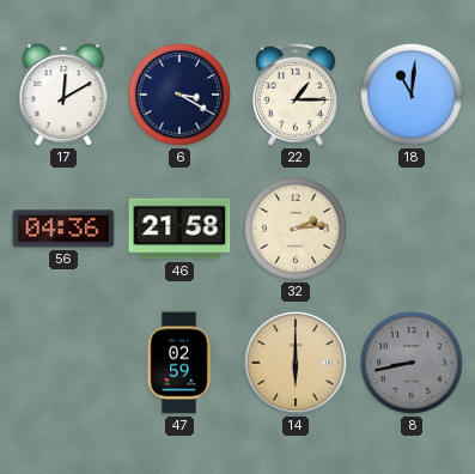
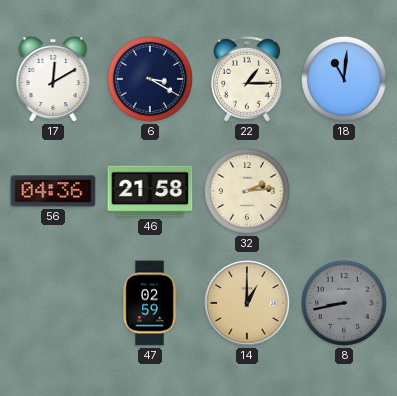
14: 6:00 -> 1:00 (247, 303)
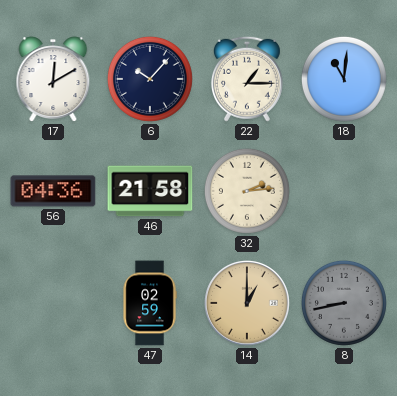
6: 3:20 -> 10:07 (150, 79)
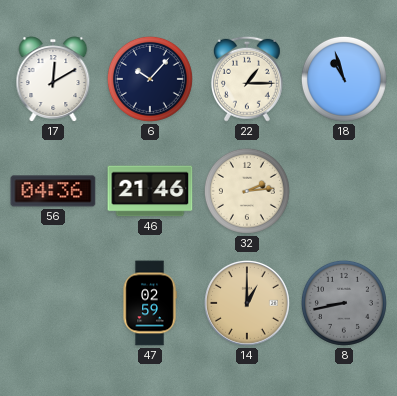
18: 11:01 -> 10:57 (344, 79)
46: 21:58 -> 21:46 (150, 191)
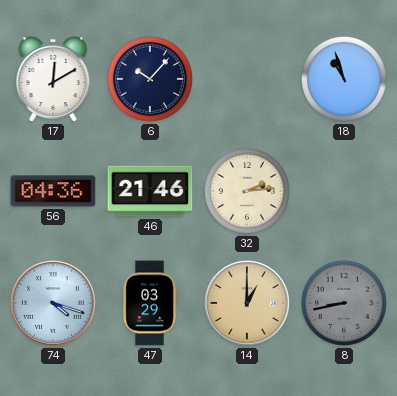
22: 1:15 -> none (247, 79)
74: none -> 4:18 (53, 303)
47: 02:59 -> 03:29 (150, 303)
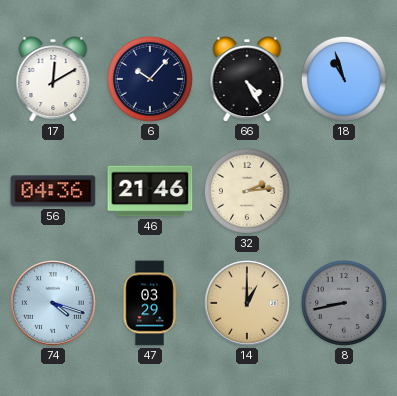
66: none -> 4:25 (247, 79)
